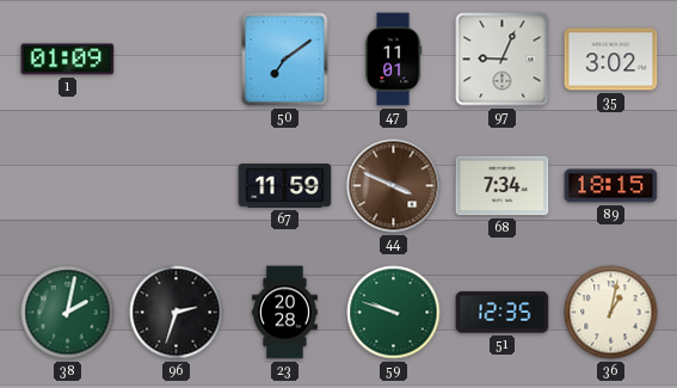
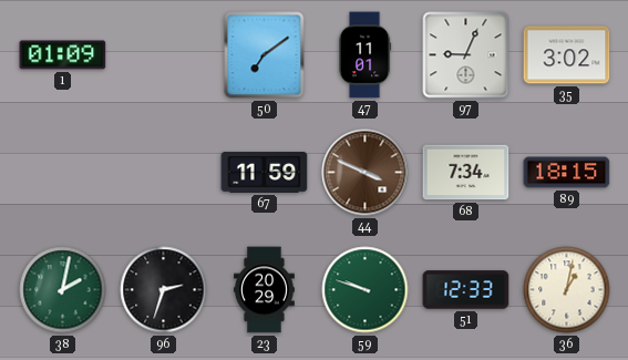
23: 20:28 -> 20:29 (265, 290)
51: 12:35 -> 12:33 (466, 290)
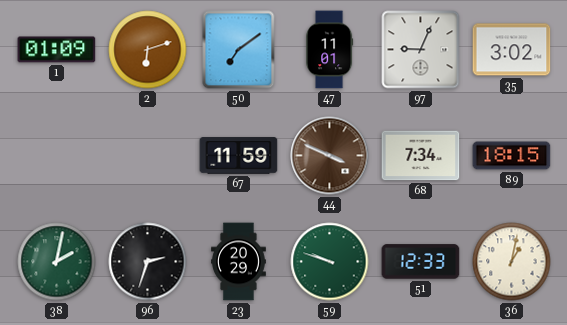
2: none -> 6:12 (148, 50)
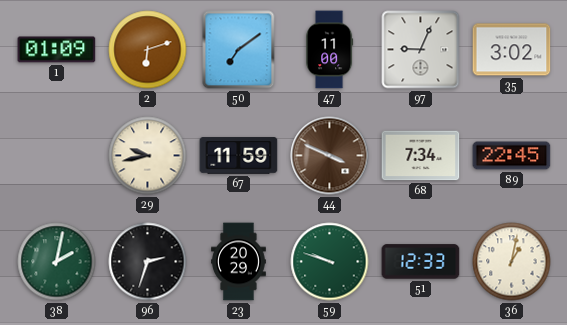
47: 11:01 -> 11:00 (330, 50)
29: none -> 9:43 (148, 156)
89: 18:15 -> 22:45 (512, 156)
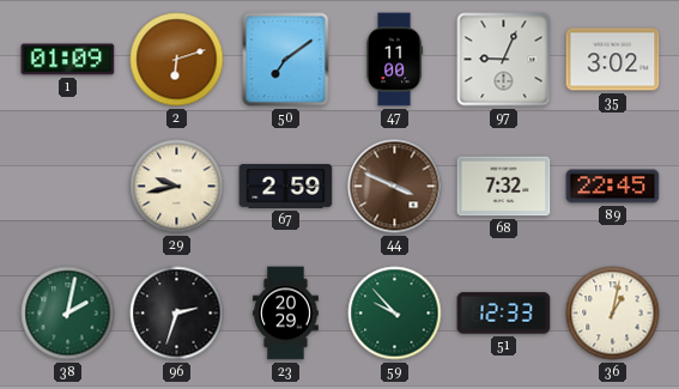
67: 11:59 -> 2:59 (286, 187)
68: 7:34 -> 7:32 (504, 187)
59: 9:48 -> 9:53 (395, 314)
